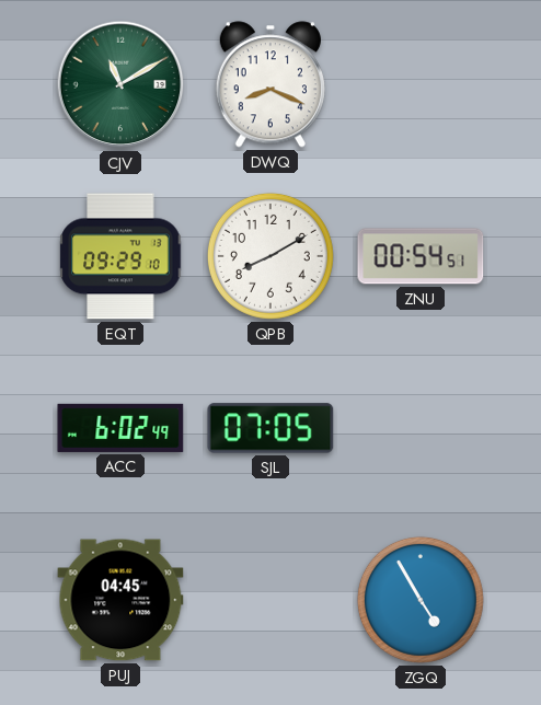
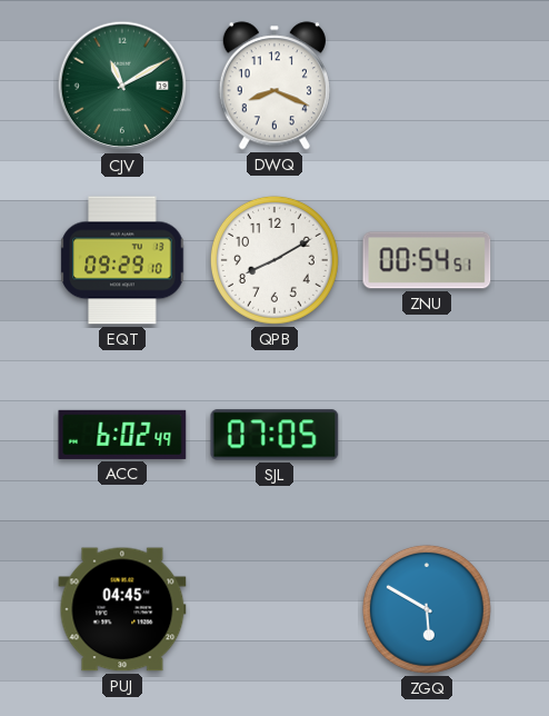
ZGQ: 4:55 -> 5:50 (427, 609)
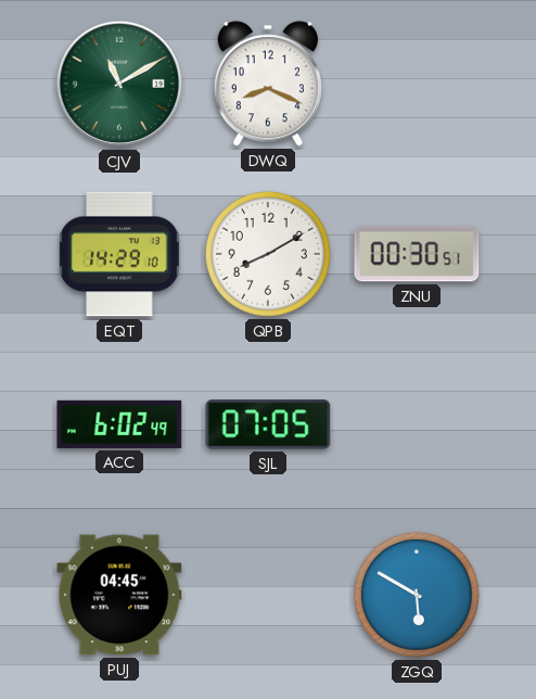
EQT: 09:29 -> 14:29 (119, 254)
ZNU: 00:54 -> 00:30 (417, 254)
